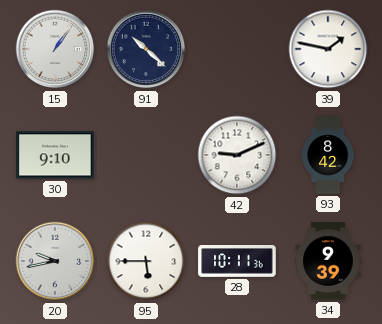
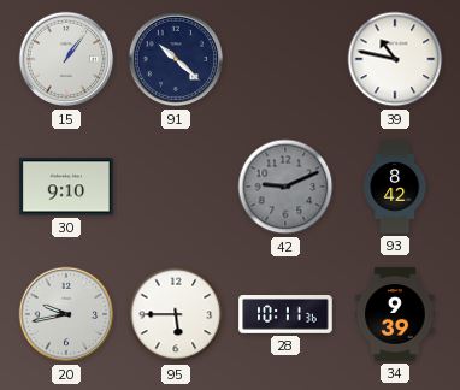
39: 1:47 -> 10:47 (395, 59)
42 dial: white -> grey (285, 187)
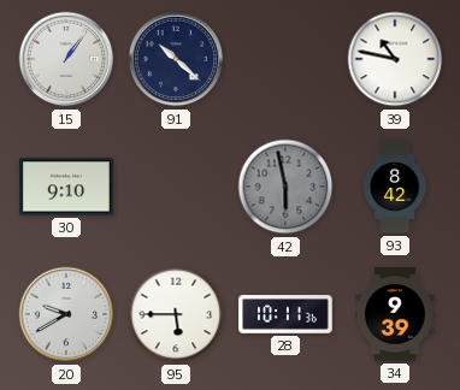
42: 9:11 -> 5:58 (285, 187)
20: 9:43 -> 9:40 (66, 314)
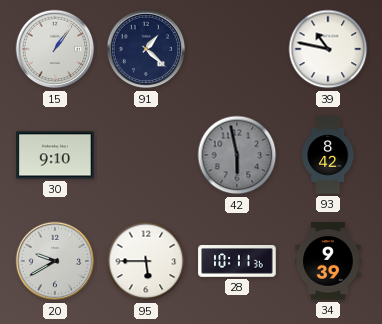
91: 10:22 -> 1:22 (146, 49)
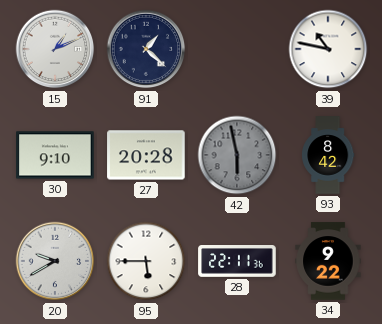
15: 1:06 -> 1:11 (55, 49)
27: none -> 20:28 (146, 155)
28: 10:11 -> 22:11 (237, 262)
34: 9:39 -> 9:22 (328, 261)
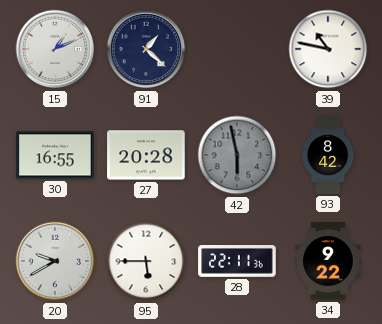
30: 9:10 -> 16:55 (55, 155)
